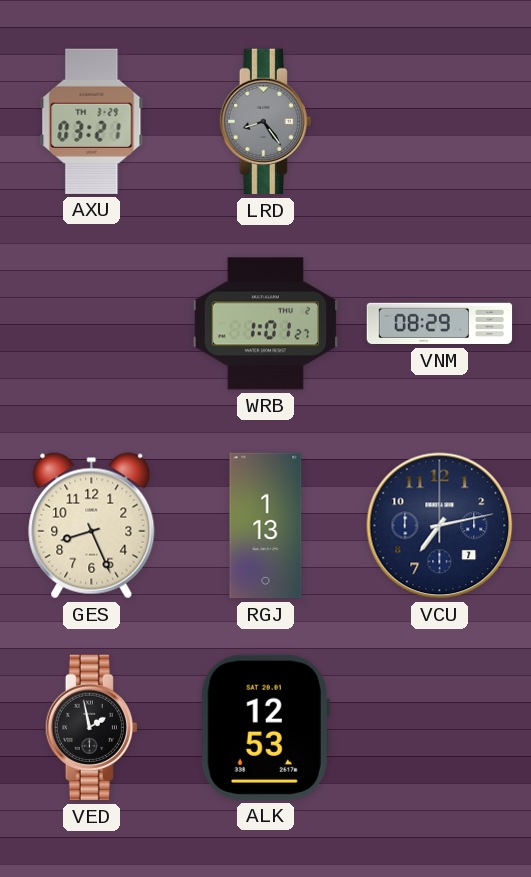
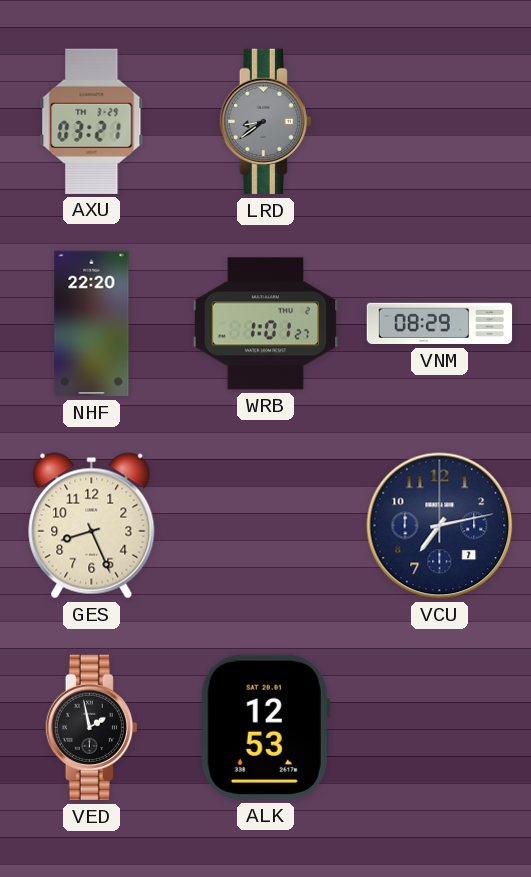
LRD: 8:24 -> 8:39 (265, 122)
NHF: none -> 22:20 (92, 324)
RGJ: 1:13 -> none (266, 526)
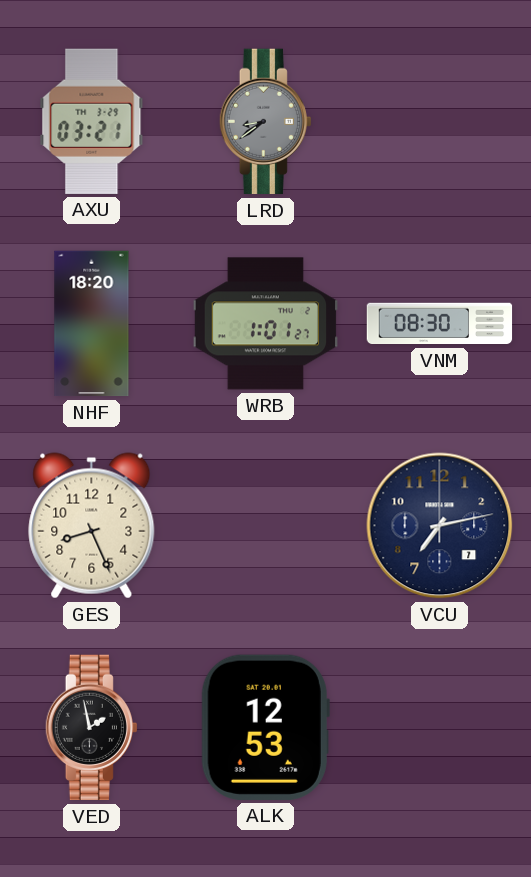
NHF: 22:20 -> 18:20 (92, 324)
VNM: 08:29 -> 08:30 (440, 324)
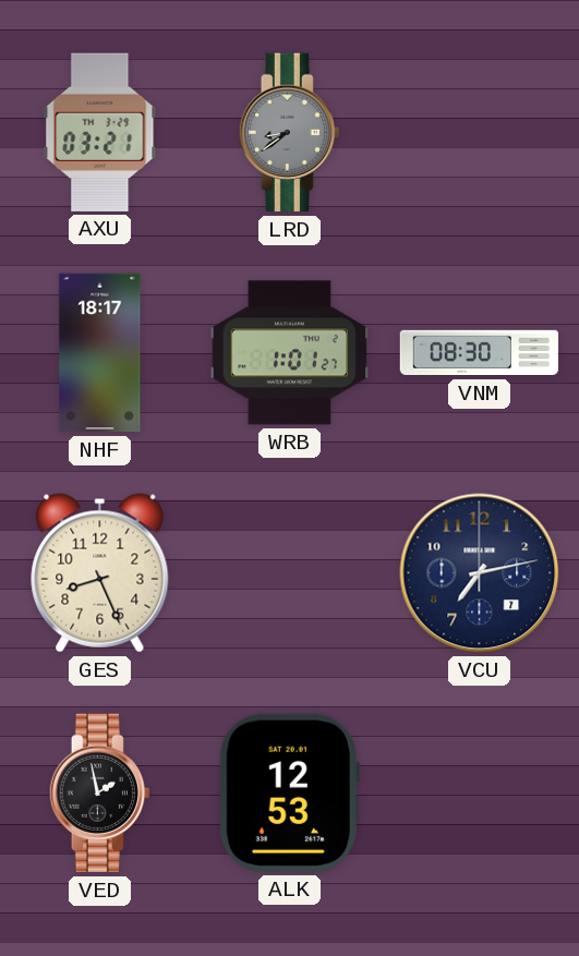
NHF: 18:20 -> 18:17 (100, 353)
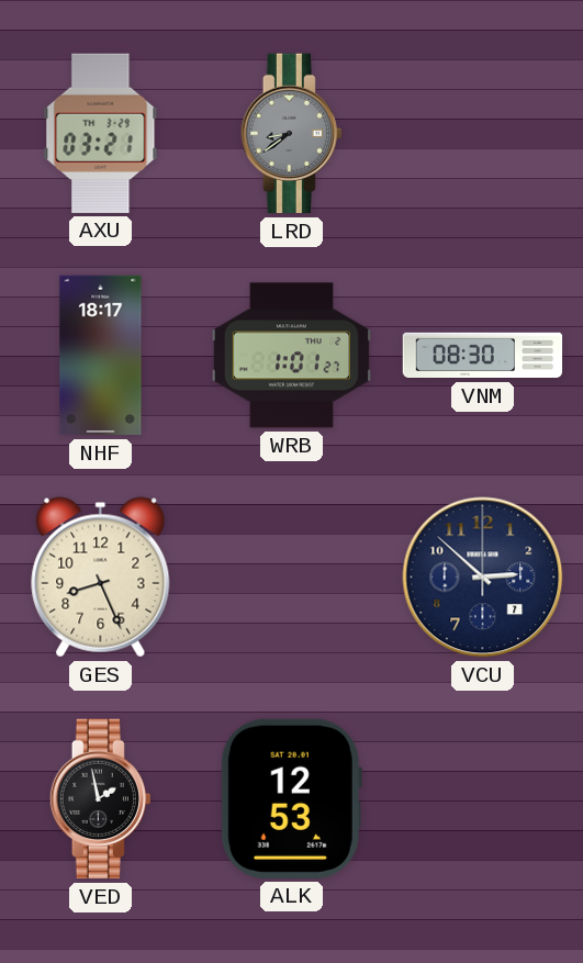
VCU: 7:13 -> 2:52 (483, 578)
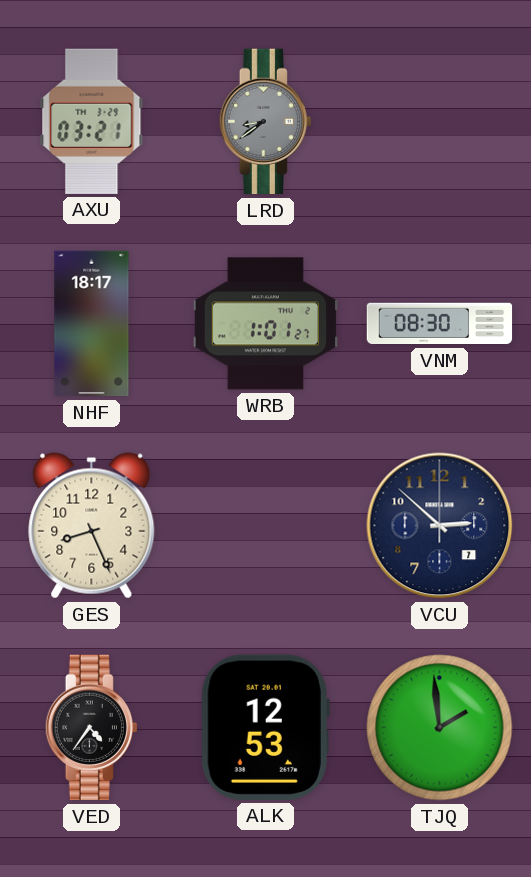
VED: 1:58 -> 4:36 (91, 728)
TJQ: none -> 1:59 (440, 728)
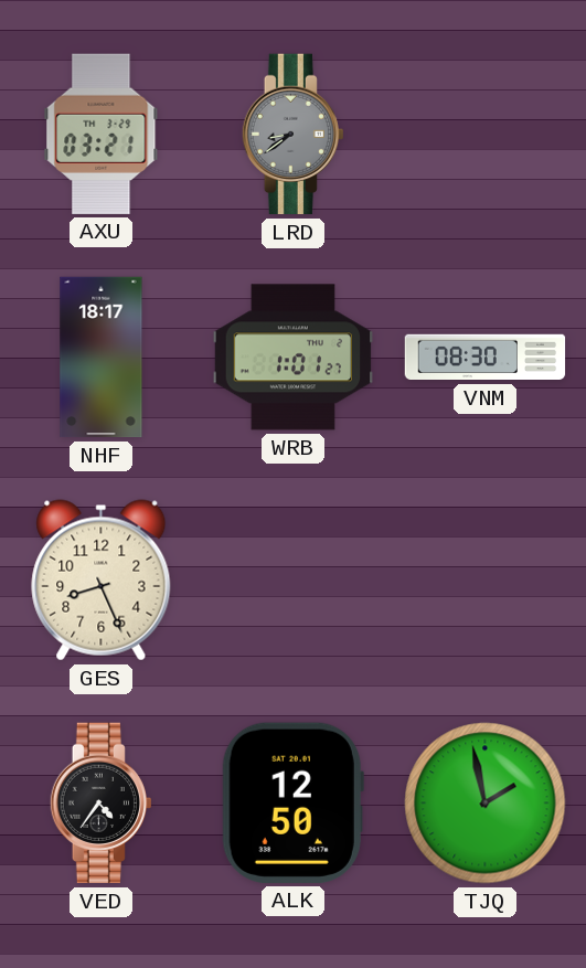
VCU: 2:52 -> none (440, 526)
ALK: 12:53 -> 12:50 (292, 802)
TJQ: 1:59 -> 1:58 (486, 804)
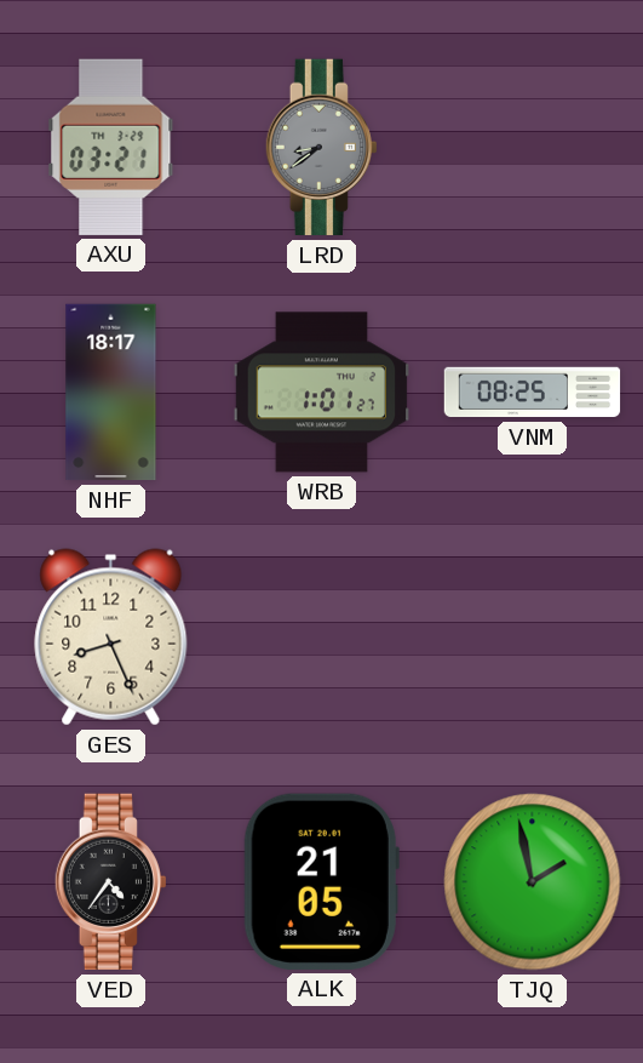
VNM: 08:30 -> 08:25 (533, 393)
ALK: 12:50 -> 21:05 (321, 881)
